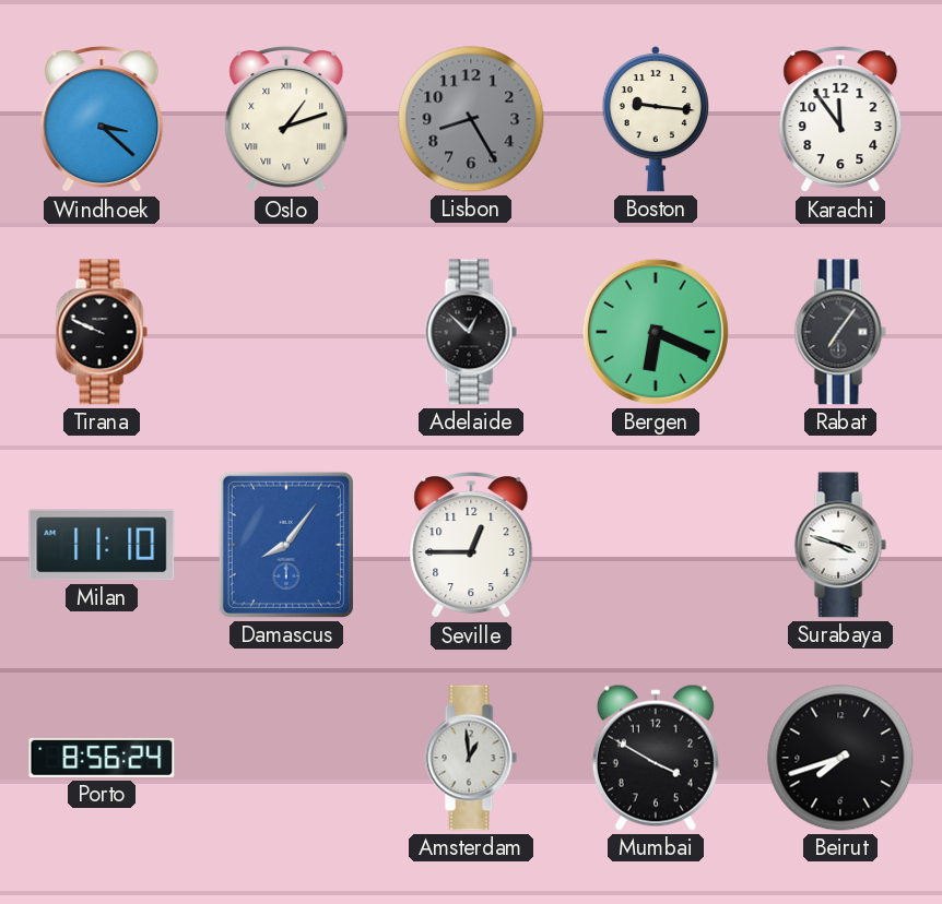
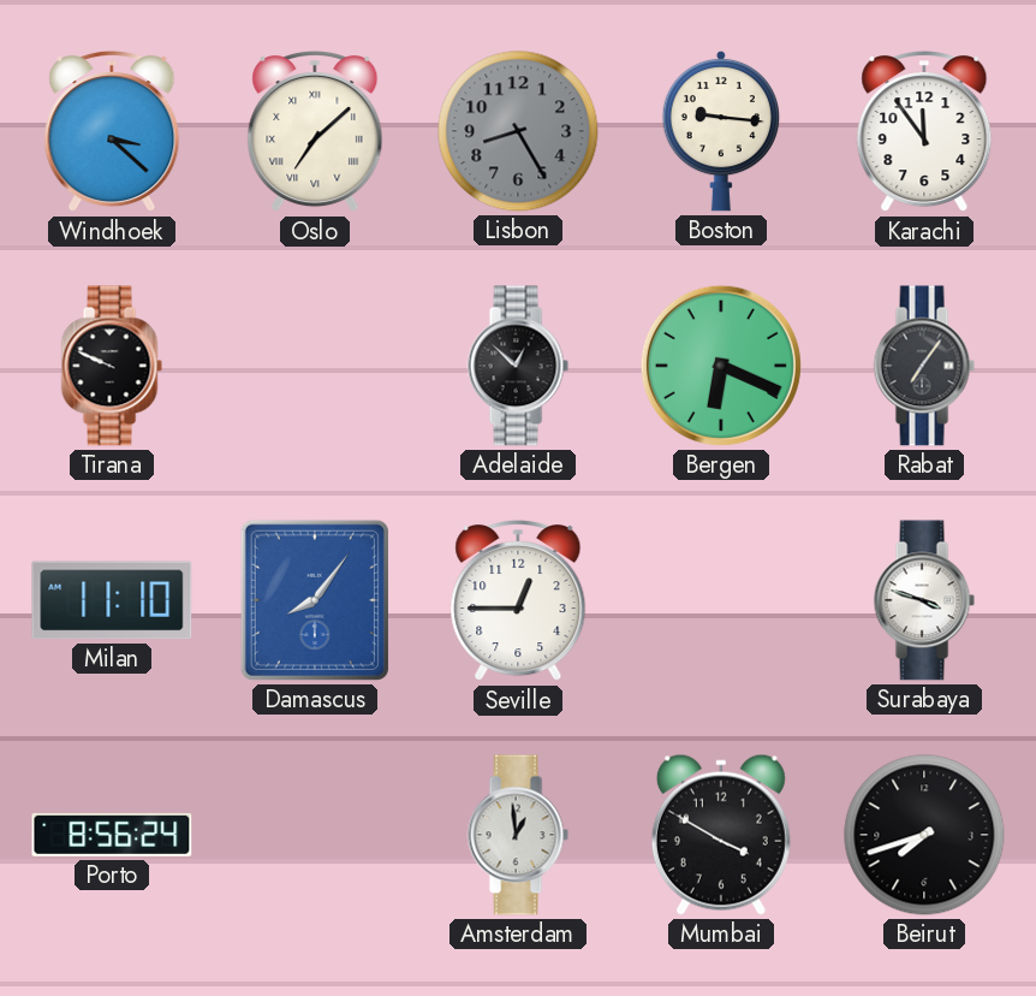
Oslo: 1:12 -> 7:08 (315, 132)
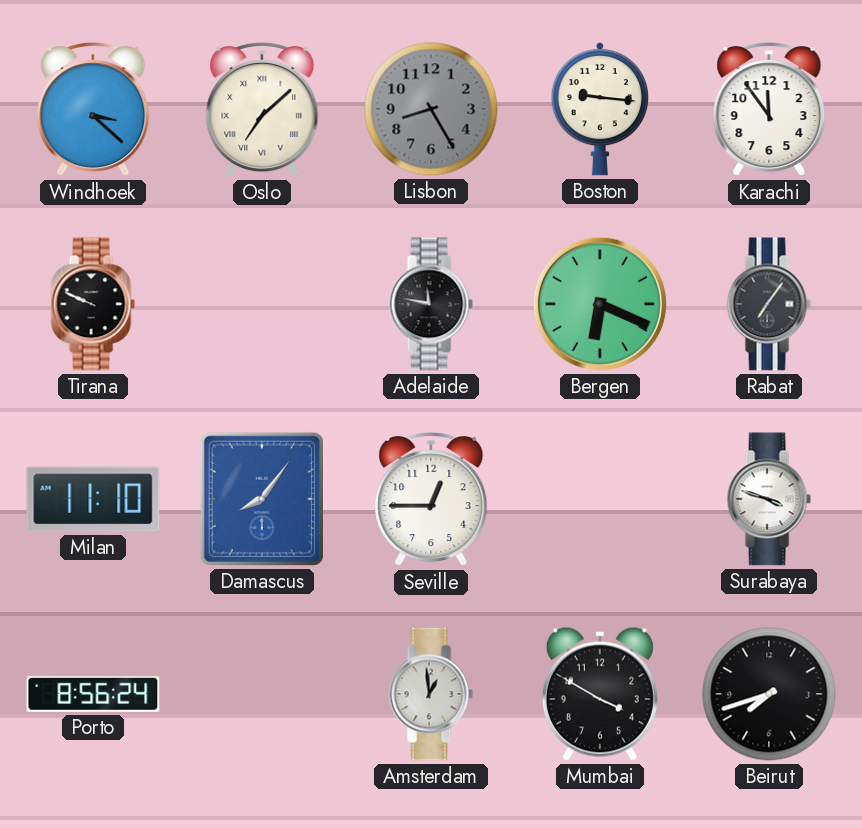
Adelaide: 12:52 -> 11:47 (431, 304)
